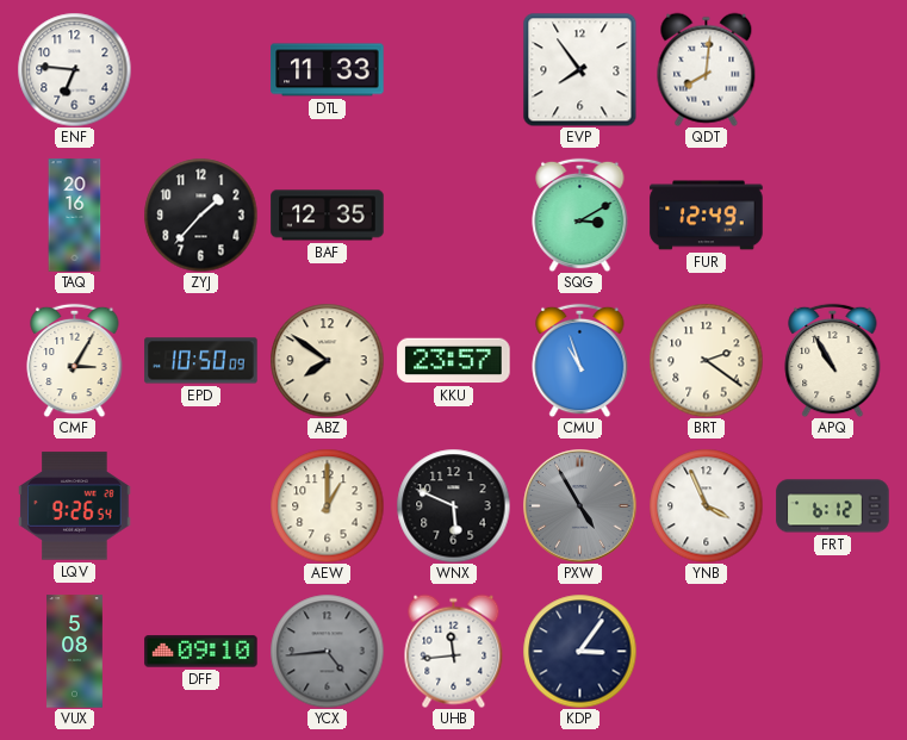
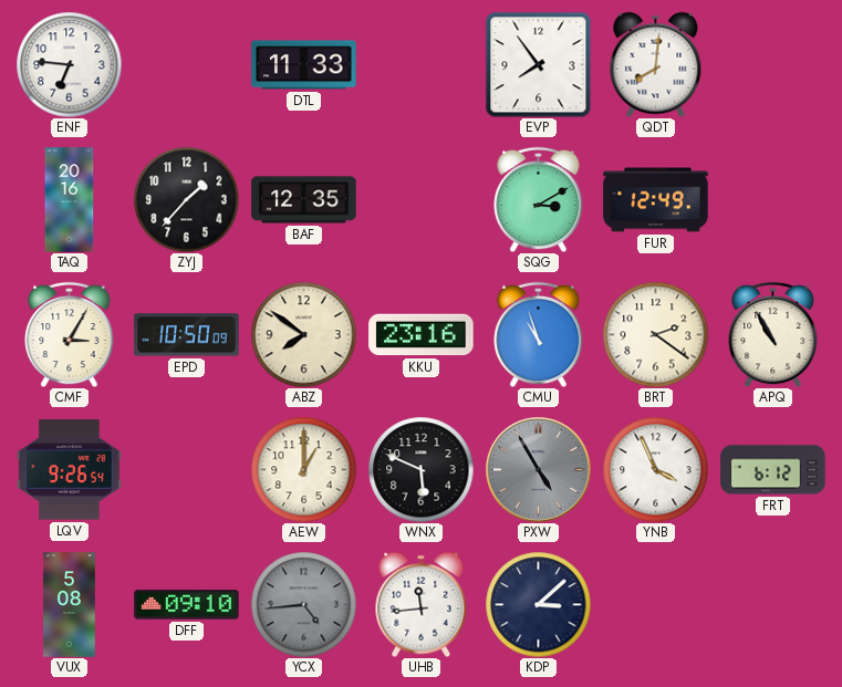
KKU: 23:57 -> 23:16 (422, 335)
KDP: 3:06 -> 3:08 (538, 604)
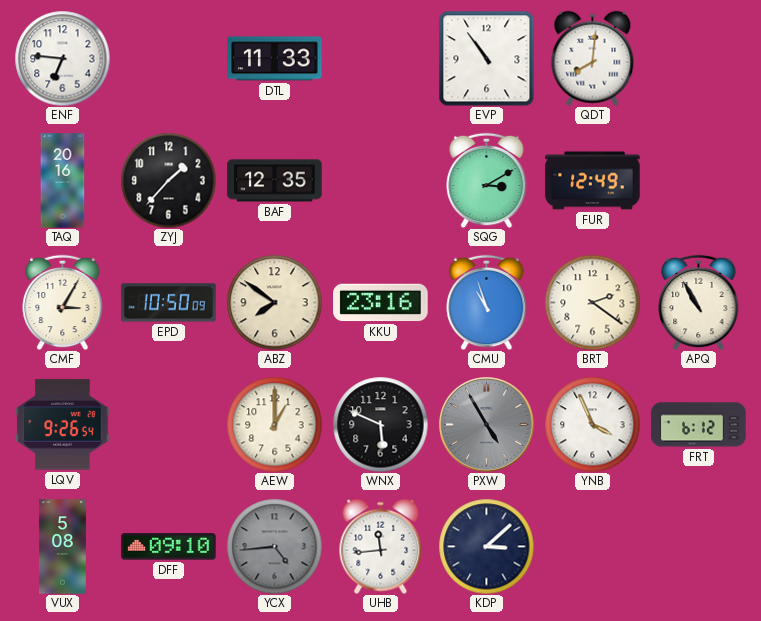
EVP: 7:54 -> 10:54 (486, 58)
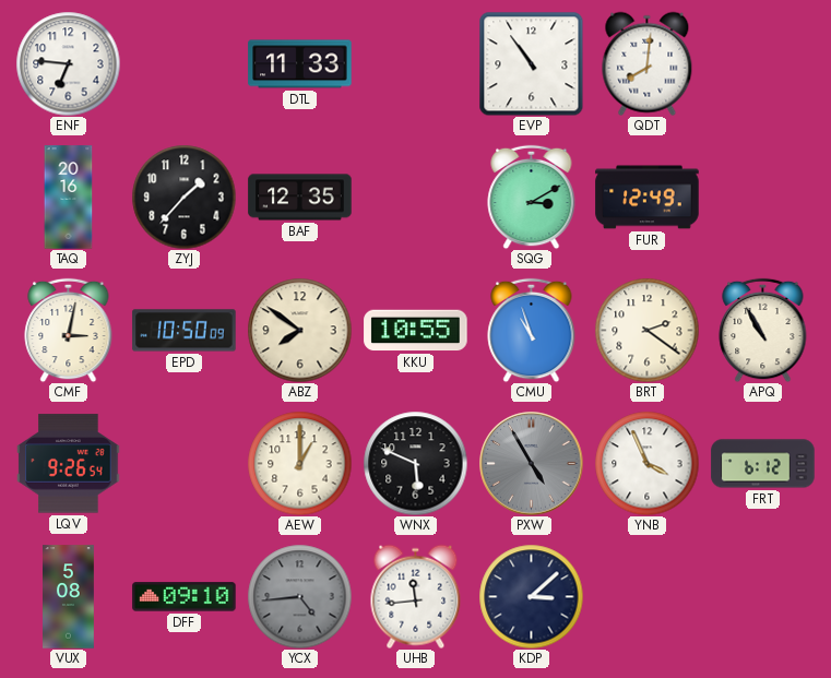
CMF: 3:05 -> 3:02 (69, 330)
KKU: 23:16 -> 10:55 (416, 331)
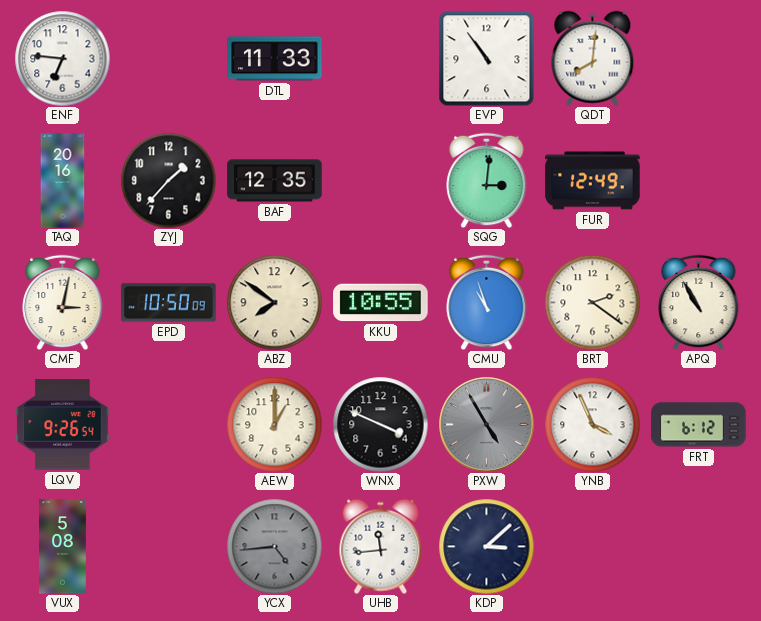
SQG: 3:10 -> 3:01 (487, 180)
WNX: 5:49 -> 3:49 (380, 424)
DFF: 09:10 -> none (185, 597)
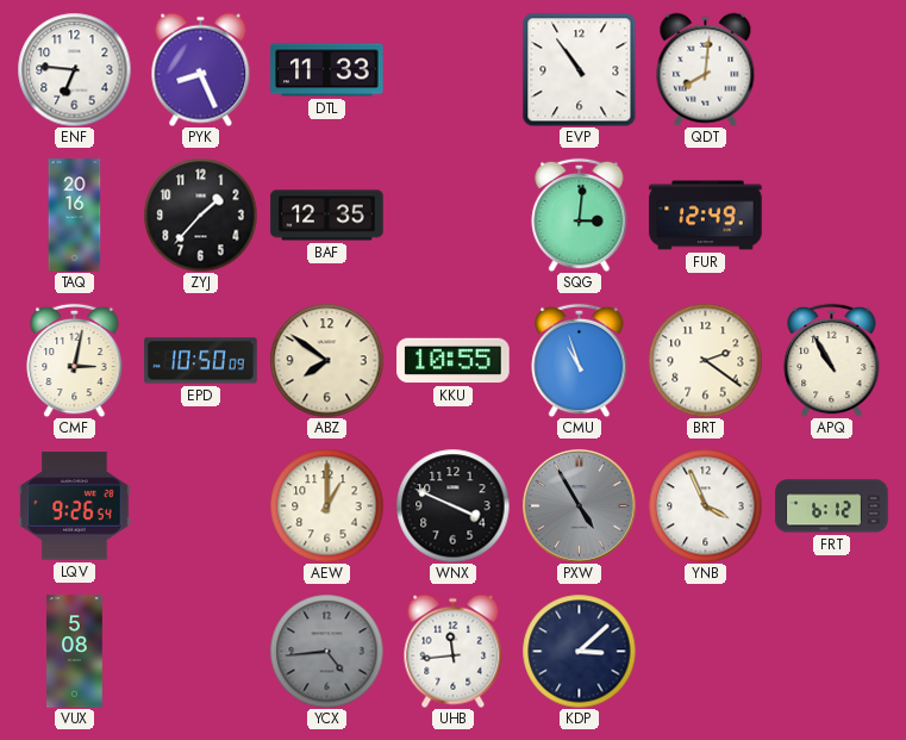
PYK: none -> 8:26 (201, 69)
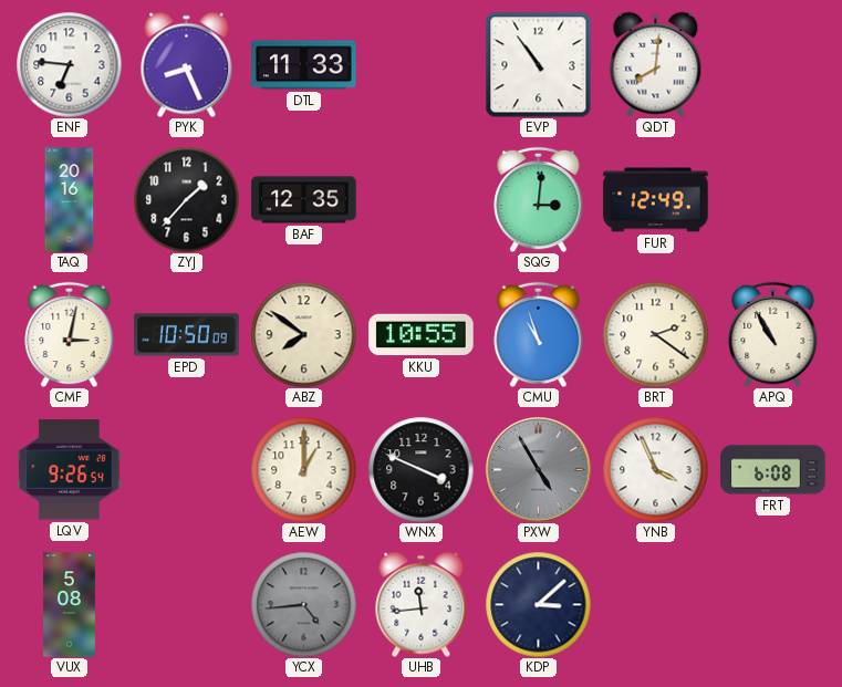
FRT: 6:12 -> 6:08 (773, 470)
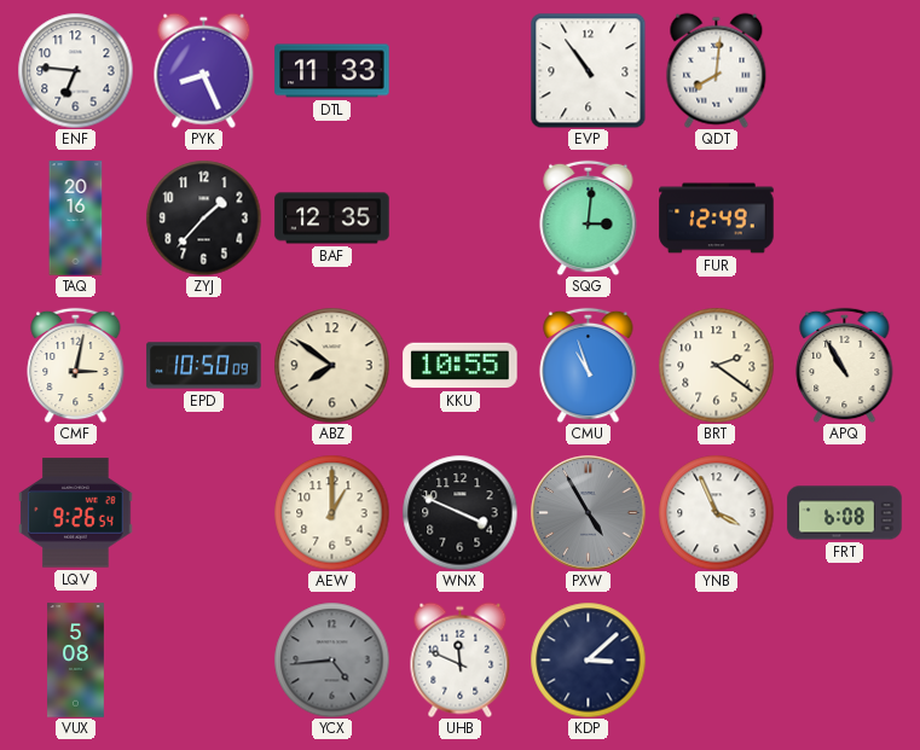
UHB: 11:44 -> 11:49 (461, 659)
